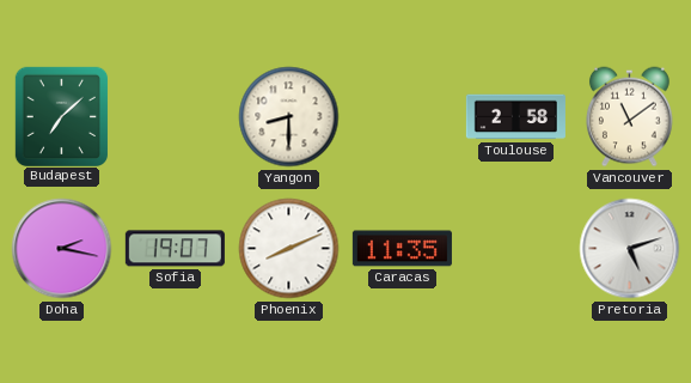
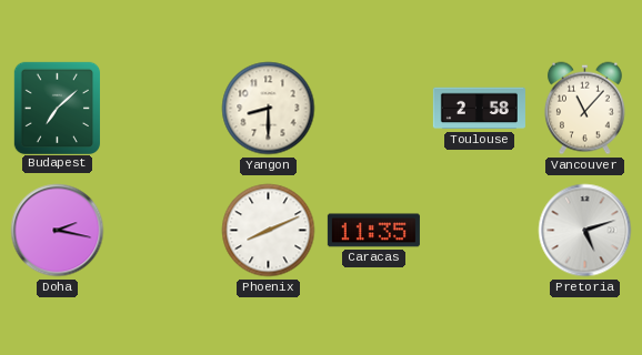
Vancouver: 11:09 -> 11:07 (584, 109)
Sofia: 19:07 -> none (175, 249)
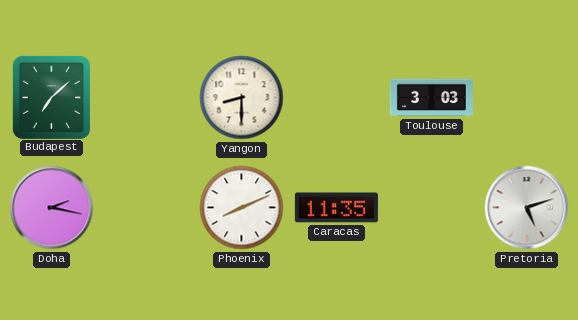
Toulouse: 2:58 -> 3:03 (431, 98)
Vancouver: 11:07 -> none (584, 109)
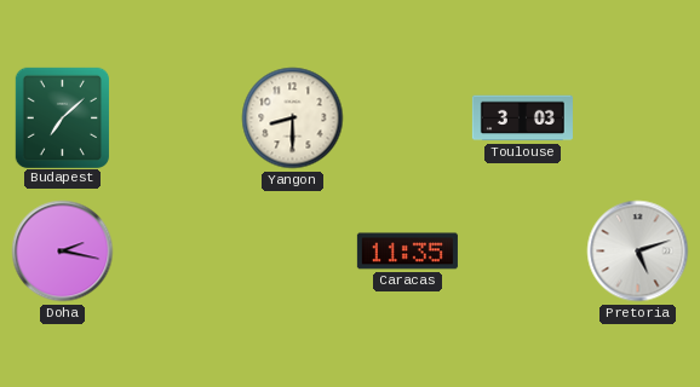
Phoenix: 8:11 -> none (242, 208)
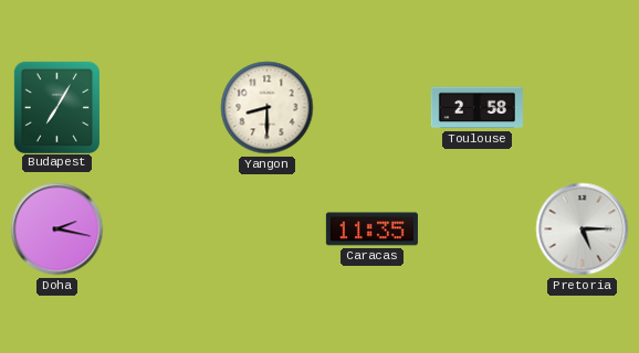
Budapest: 7:08 -> 7:05 (56, 107)
Toulouse: 3:03 -> 2:58 (476, 108)
Pretoria: 5:12 -> 5:15 (583, 229)
